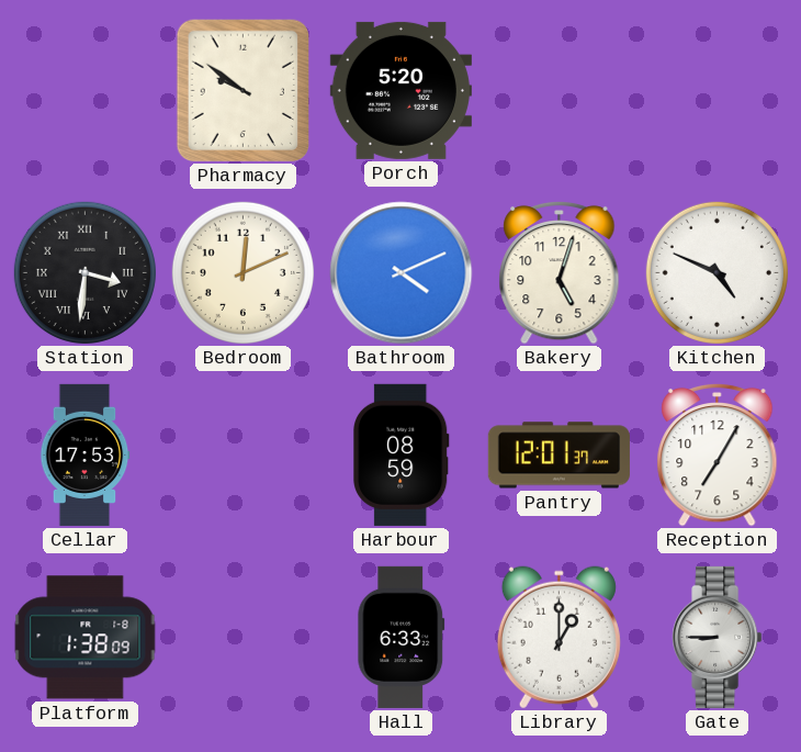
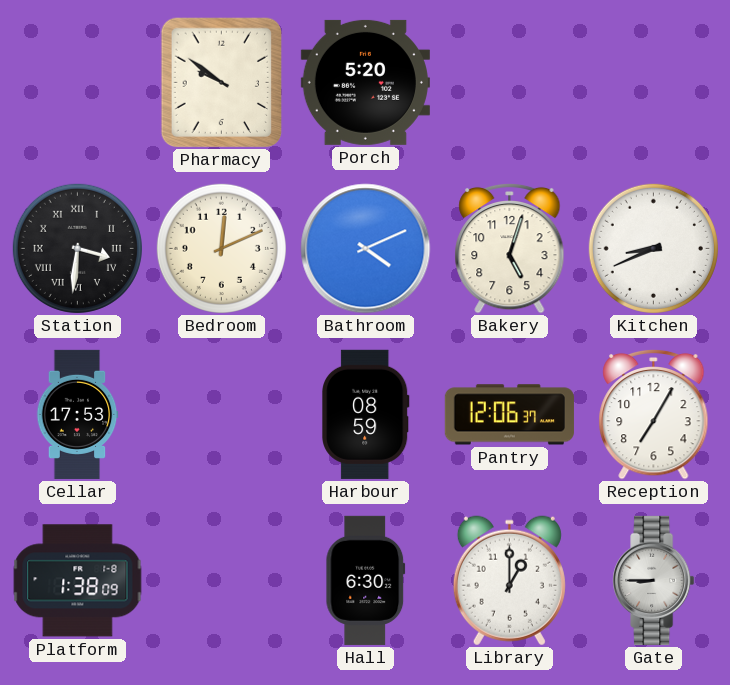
Kitchen: 4:49 -> 8:41 (653, 248)
Pantry: 12:01 -> 12:06 (509, 415)
Hall: 6:33 -> 6:30 (366, 580)
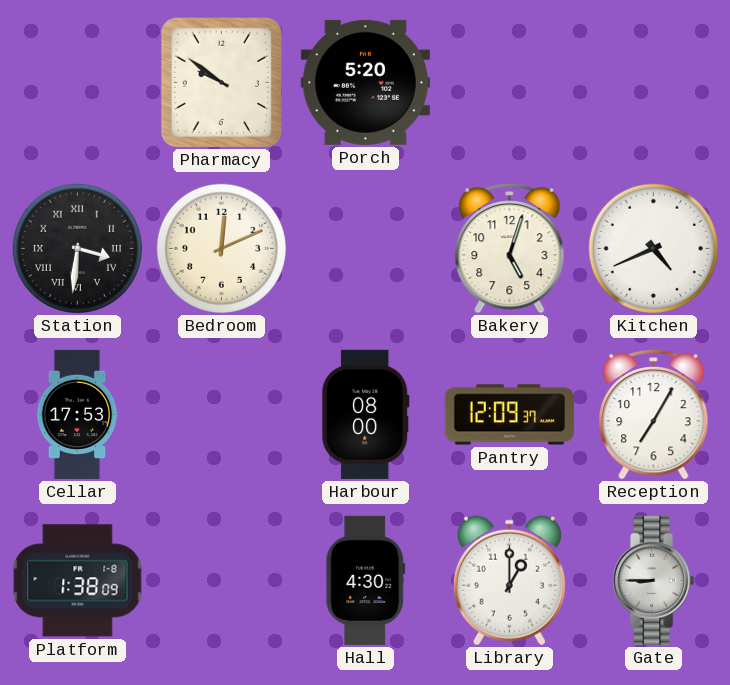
Bathroom: 4:11 -> none (366, 249)
Kitchen: 8:41 -> 4:41 (653, 248)
Harbour: 08:59 -> 08:00 (366, 414)
Pantry: 12:06 -> 12:09 (509, 415)
Hall: 6:30 -> 4:30 (366, 580)
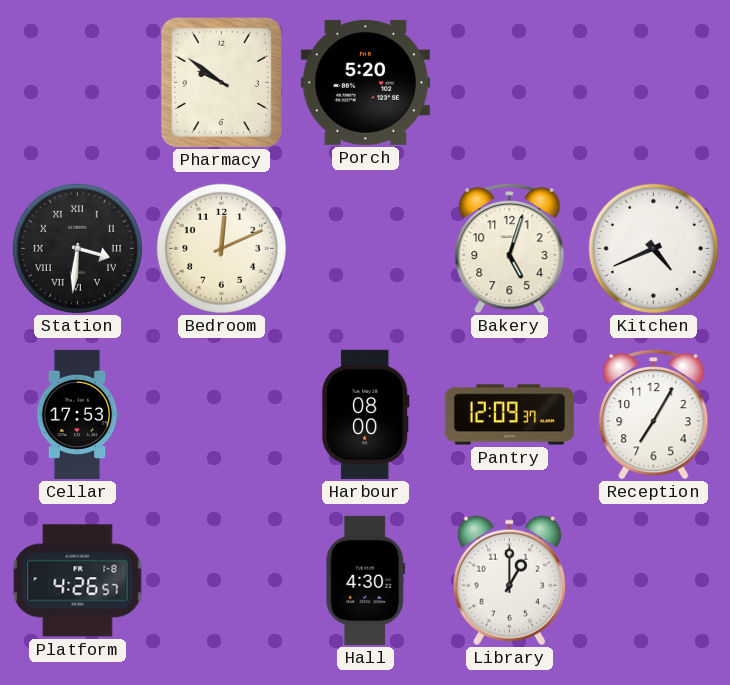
Platform: 1:38 -> 4:26 (78, 581)
Gate: 8:45 -> none (654, 580)
